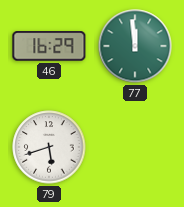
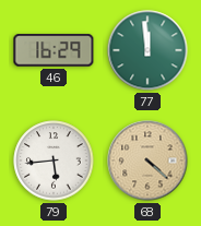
79: 5:42 -> 5:44 (54, 160)
68: none -> 4:22 (147, 160)
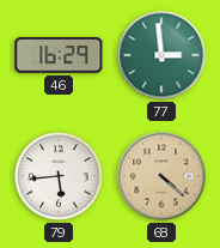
77: 11:59 -> 2:59 (161, 55)
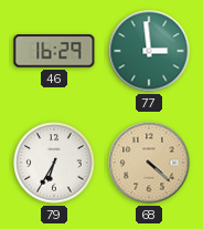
79: 5:44 -> 6:35 (54, 163)
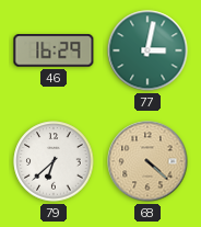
77: 2:59 -> 3:02 (147, 50)
79: 6:35 -> 6:38 (54, 161)
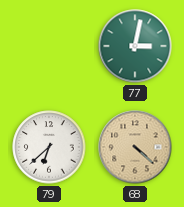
46: 16:29 -> none (54, 50)
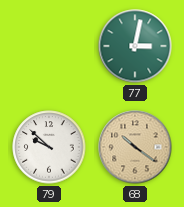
79: 6:38 -> 9:52 (49, 147)
68: 4:22 -> 10:21 (135, 147)
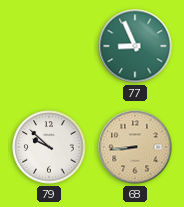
77: 3:02 -> 8:56 (135, 46)
68: 10:21 -> 8:44 (135, 147)
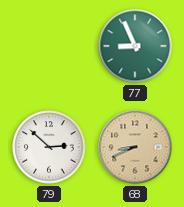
79: 9:52 -> 2:52 (49, 147)
68: 8:44 -> 8:41 (135, 147)
